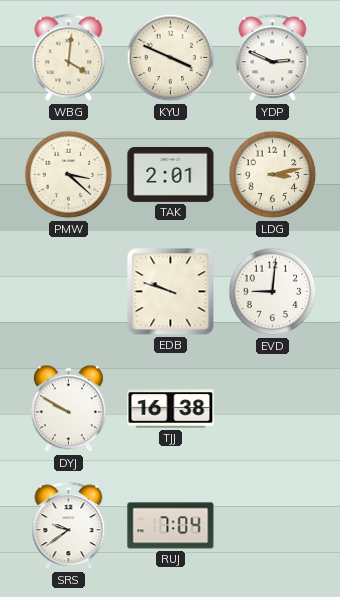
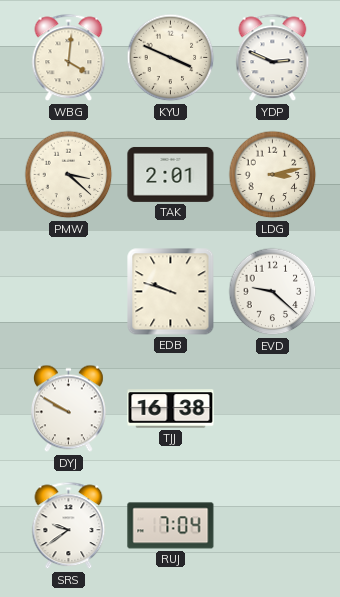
EVD: 9:01 -> 9:22 (273, 292)
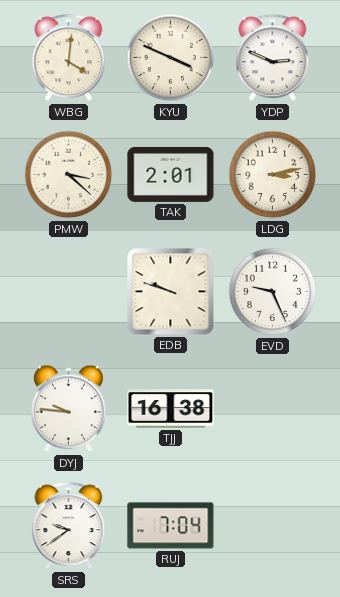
EVD: 9:22 -> 9:26 (273, 292)
DYJ: 9:50 -> 9:46 (68, 409)
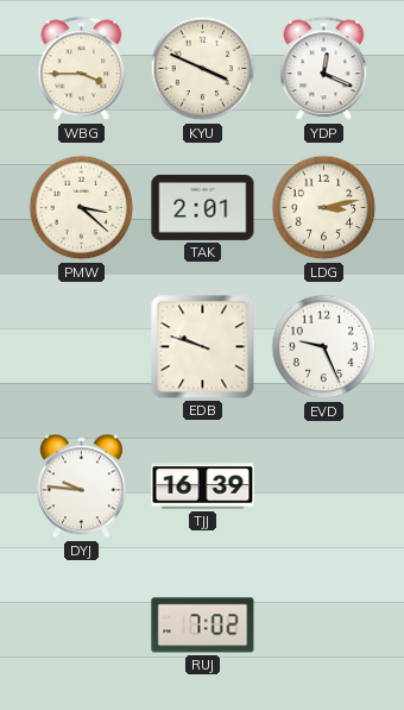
WBG: 4:01 -> 3:45 (82, 69)
YDP: 2:49 -> 12:19 (324, 69)
TJJ: 16:38 -> 16:39 (203, 486)
SRS: 9:39 -> none (69, 526)
RUJ: 7:04 -> 7:02 (203, 626)
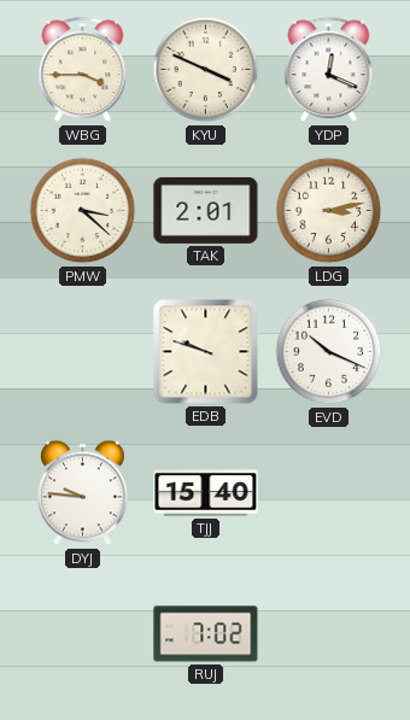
EVD: 9:26 -> 10:19 (329, 352)
TJJ: 16:39 -> 15:40 (206, 493)
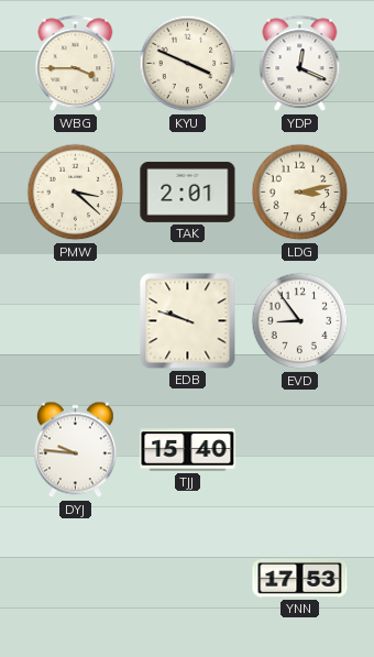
EVD: 10:19 -> 8:54 (300, 321)
RUJ: 7:02 -> none (206, 634)
YNN: none -> 17:53 (300, 579)
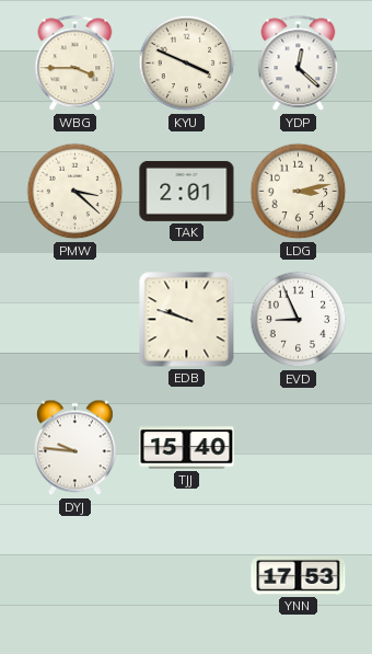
YDP: 12:19 -> 12:22 (299, 64)
EVD: 8:54 -> 8:56 (299, 320)
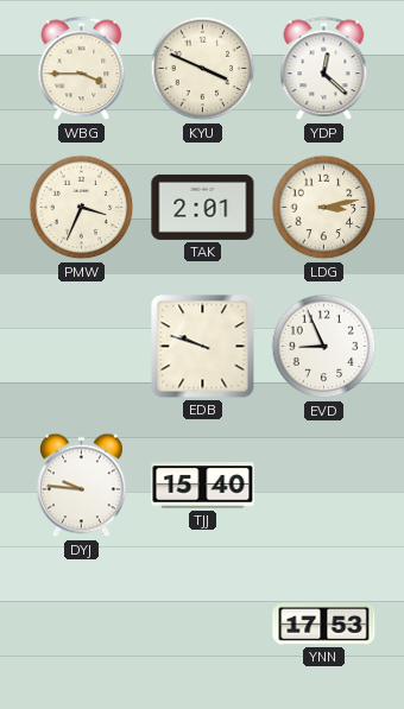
PMW: 3:22 -> 3:34 (82, 208)
